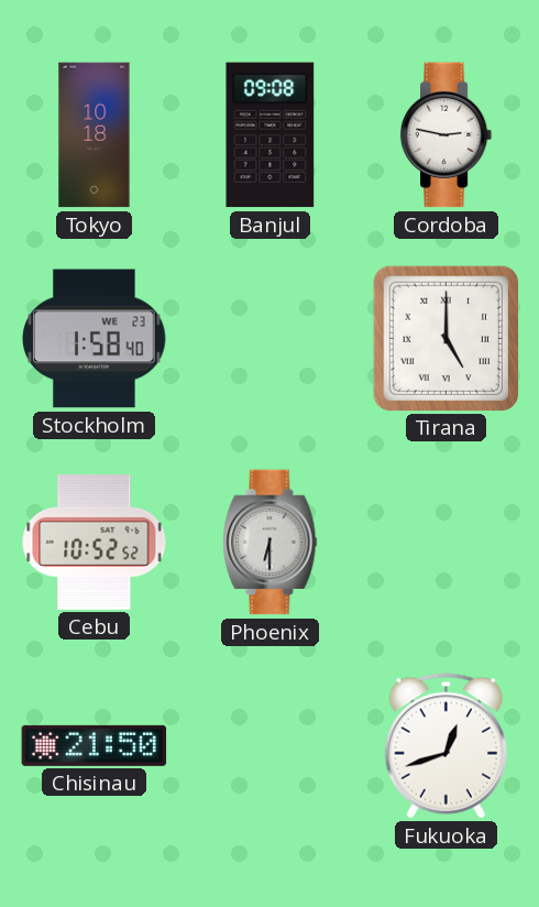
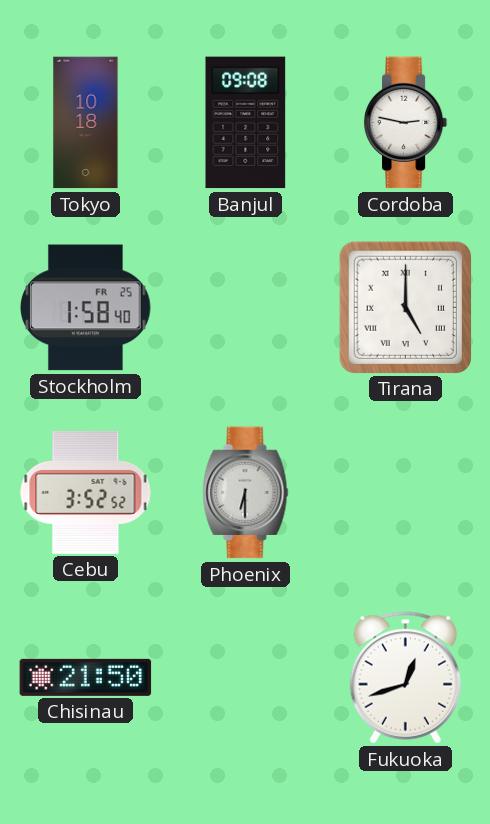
Stockholm date: WE 23 -> FR 25 (86, 308)
Cebu: 10:52 -> 3:52 (86, 492)
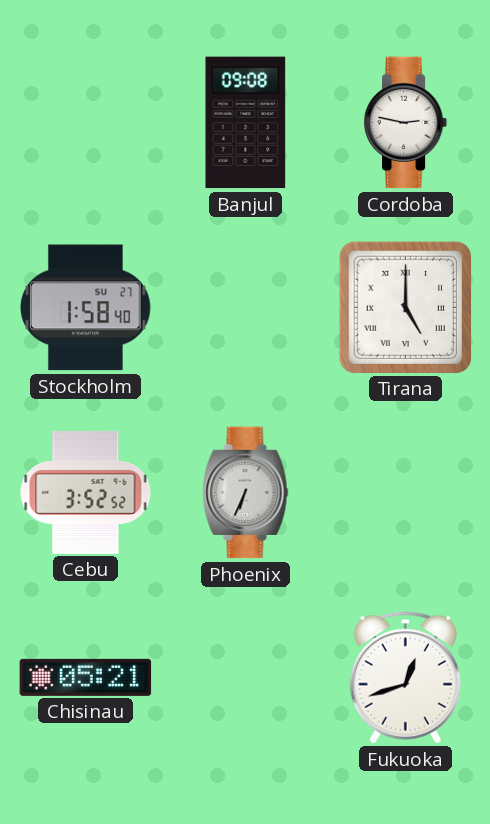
Tokyo: 10:18 -> none (86, 123)
Stockholm date: FR 25 -> SU 27 (86, 308)
Phoenix: 6:30 -> 6:34 (246, 493)
Chisinau: 21:50 -> 05:21 (86, 677)
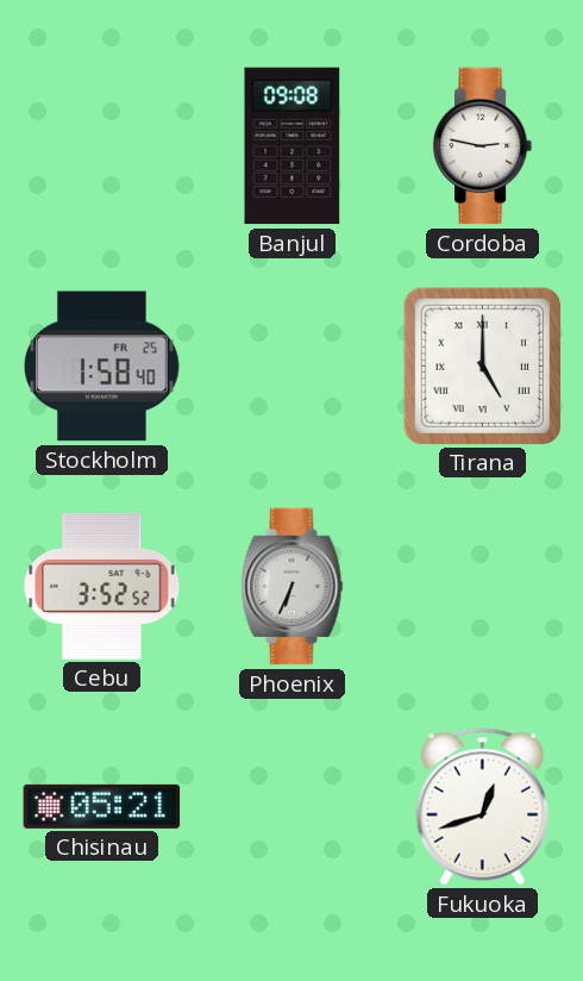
Stockholm date: SU 27 -> FR 25 (102, 367)
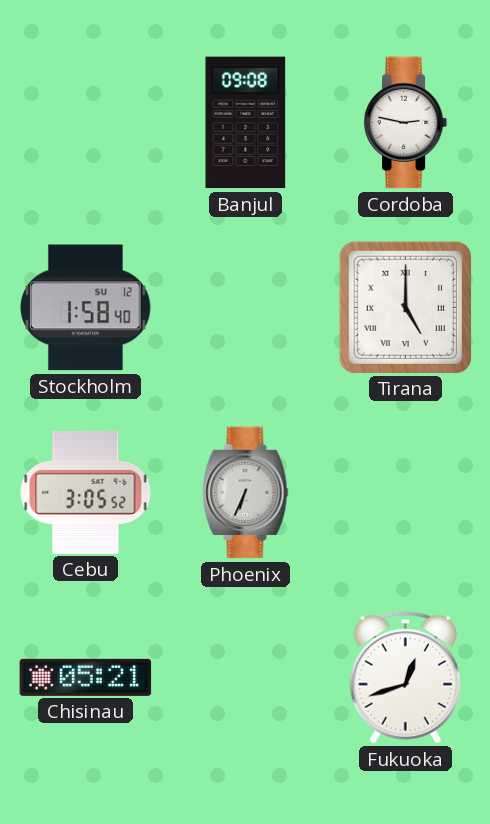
Stockholm date: FR 25 -> SU 12 (86, 308)
Cebu: 3:52 -> 3:05 (86, 492)
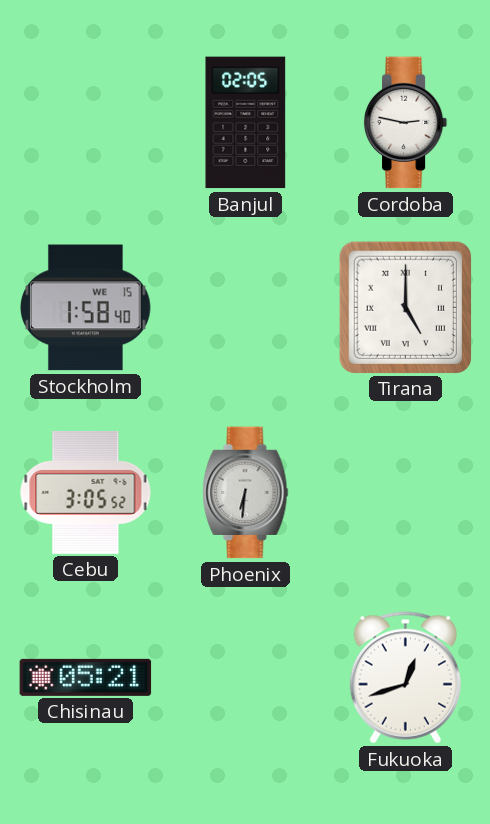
Banjul: 09:08 -> 02:05 (246, 123)
Stockholm date: SU 12 -> WE 15 (86, 308)
Phoenix: 6:34 -> 6:31 (246, 493)
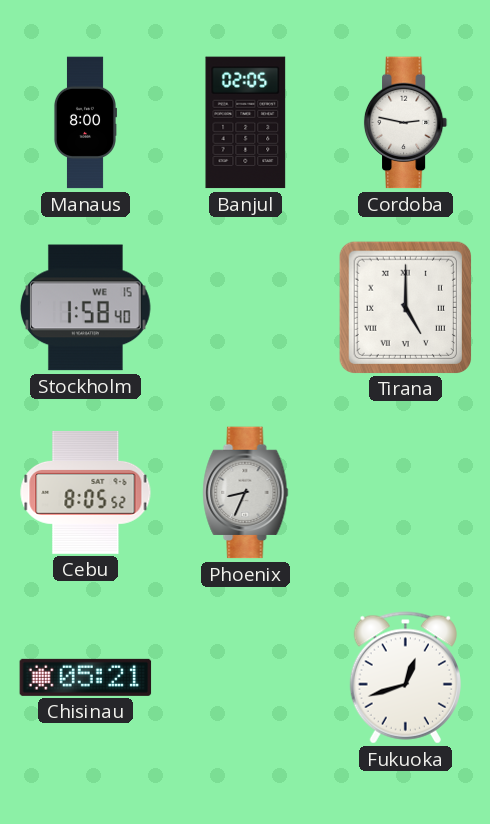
Manaus: none -> 8:00 (85, 123)
Cebu: 3:05 -> 8:05 (86, 492)
Phoenix: 6:31 -> 8:34 (246, 493)
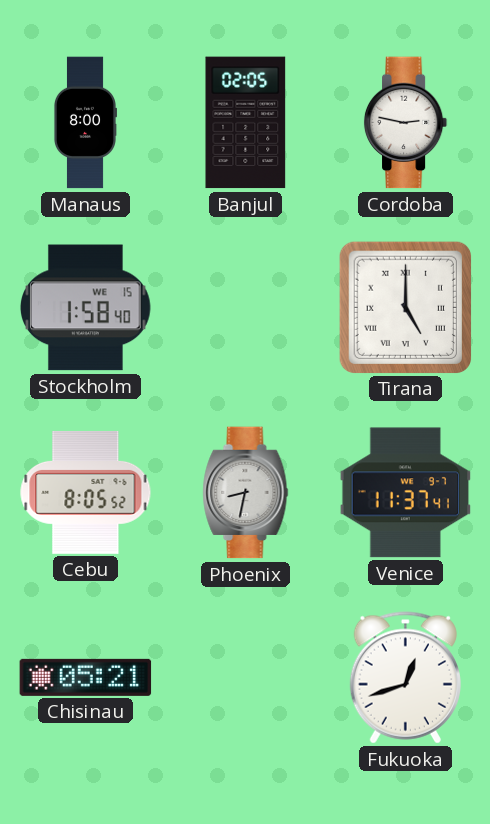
Phoenix: 8:34 -> 8:32 (246, 493)
Venice: none -> 11:37 (406, 493)
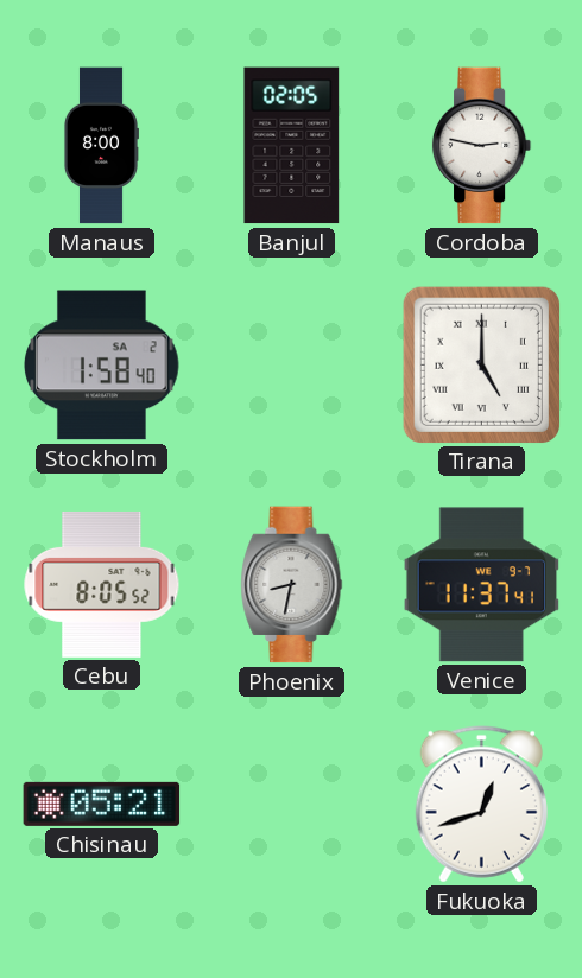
Stockholm date: WE 15 -> SA 2 (102, 366)
